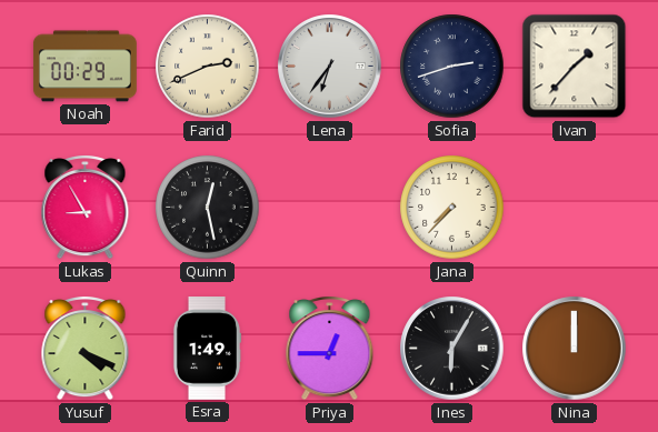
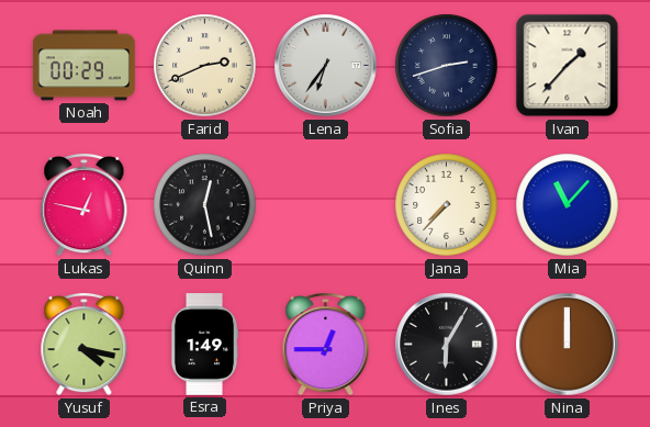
Lukas: 8:55 -> 12:47 (85, 205)
Mia: none -> 11:07 (568, 205)
Yusuf: 4:19 -> 4:17 (85, 345)
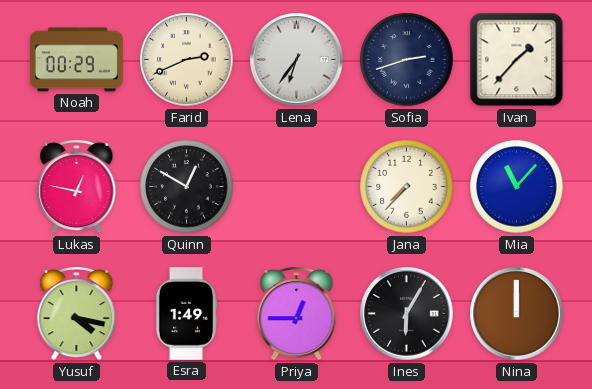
Quinn: 12:28 -> 12:50 (187, 187)
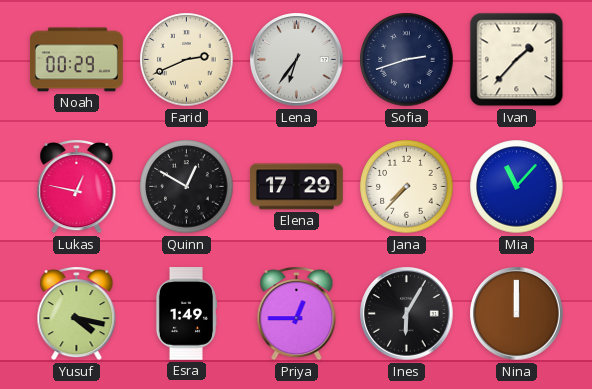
Elena: none -> 17:29 (296, 187)
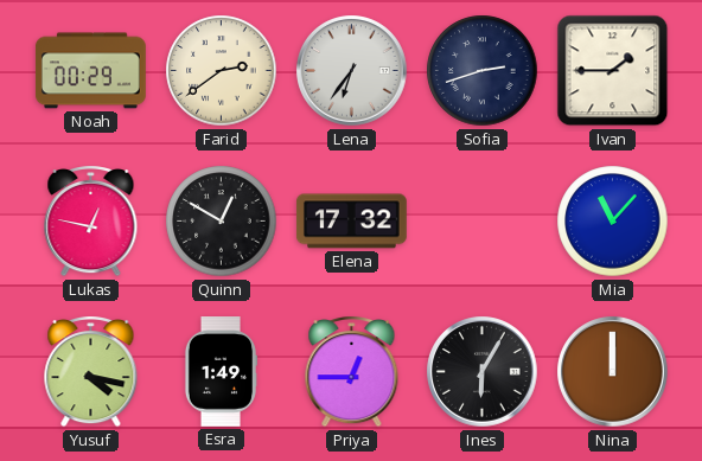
Farid: 2:41 -> 2:39 (222, 71)
Ivan: 1:37 -> 1:45 (613, 71)
Elena: 17:29 -> 17:32 (351, 222)
Jana: 7:37 -> none (407, 187)
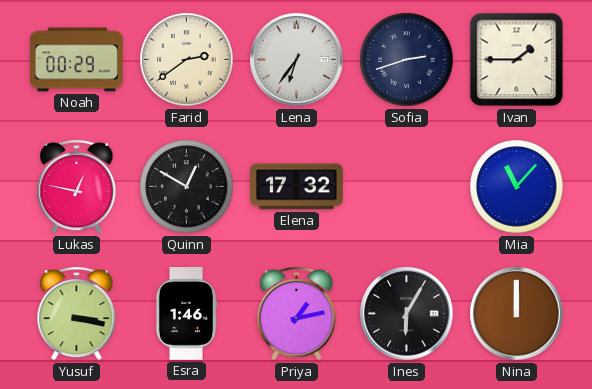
Yusuf: 4:17 -> 3:17 (77, 314)
Esra: 1:49 -> 1:46 (186, 314)
Priya: 12:45 -> 1:13 (297, 314)
